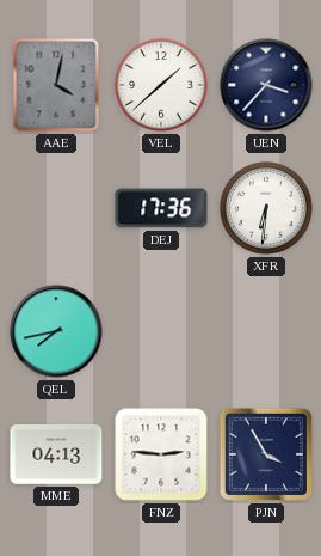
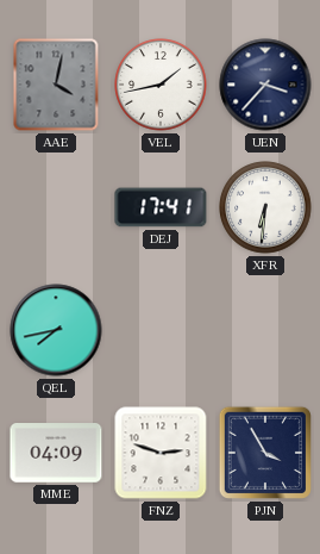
VEL: 1:38 -> 1:43 (161, 85)
DEJ: 17:36 -> 17:41 (161, 207)
MME: 04:13 -> 04:09 (56, 453)
FNZ: 2:46 -> 2:48 (161, 453)
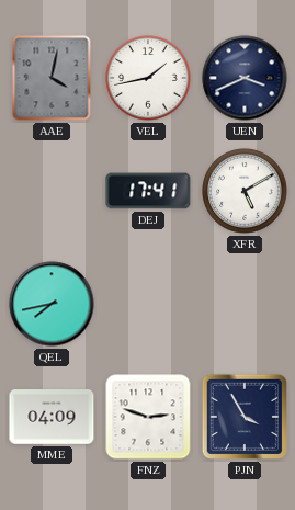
UEN: 3:37 -> 3:41 (245, 78)
XFR: 6:31 -> 5:10 (245, 191)
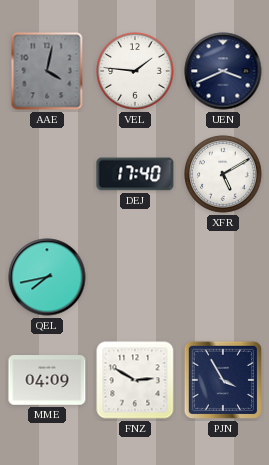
VEL: 1:43 -> 1:46 (135, 71)
DEJ: 17:41 -> 17:40 (135, 174)
FNZ: 2:48 -> 2:50 (135, 380)
